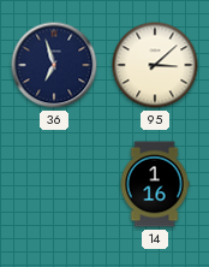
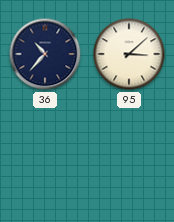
36: 6:57 -> 10:37 (45, 54)
14: 1:16 -> none (155, 184)
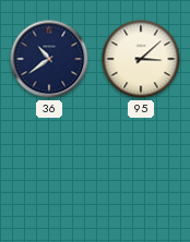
36: 10:37 -> 10:39 (49, 59)
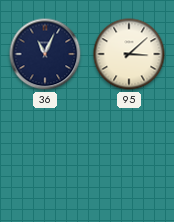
36: 10:39 -> 11:04 (45, 54)
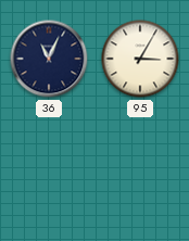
95: 3:08 -> 3:05 (140, 59)
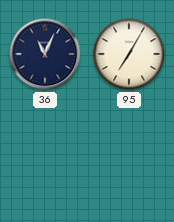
95: 3:05 -> 7:05 (129, 54)
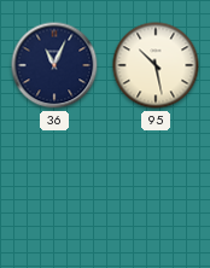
95: 7:05 -> 10:28 (156, 65)
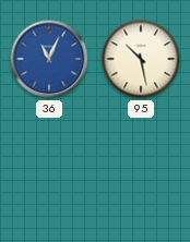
36 dial: navy -> blue (49, 59)
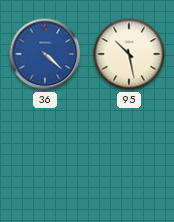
36: 11:04 -> 4:22 (45, 54)
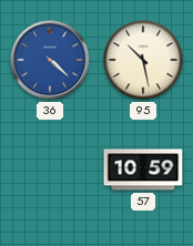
57: none -> 10:59 (143, 170)
